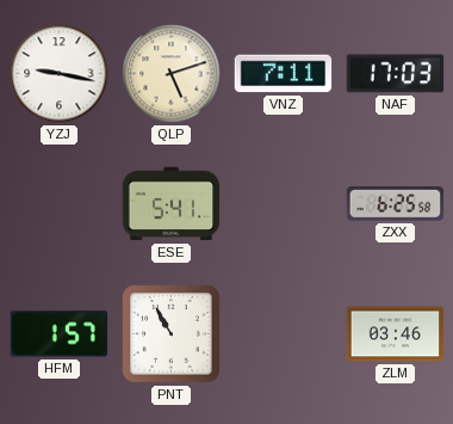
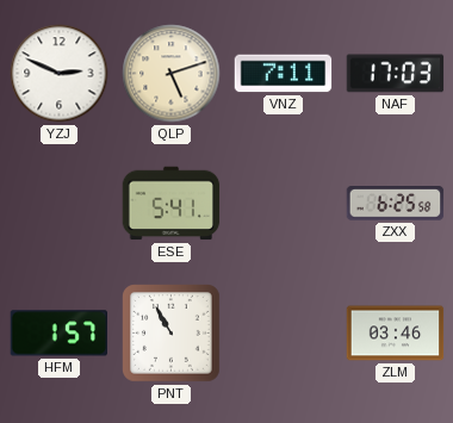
YZJ: 9:17 -> 2:49 (60, 74)
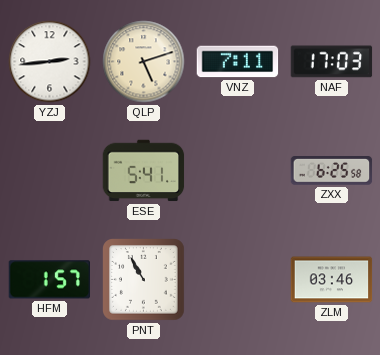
YZJ: 2:49 -> 2:44 (50, 62)
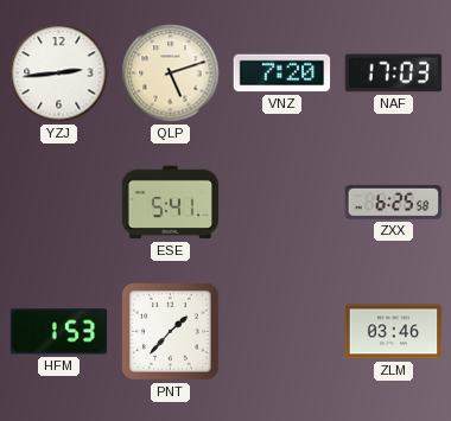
VNZ: 7:11 -> 7:20 (282, 74)
HFM: 1:57 -> 1:53 (58, 332)
PNT: 10:55 -> 1:37 (171, 332)
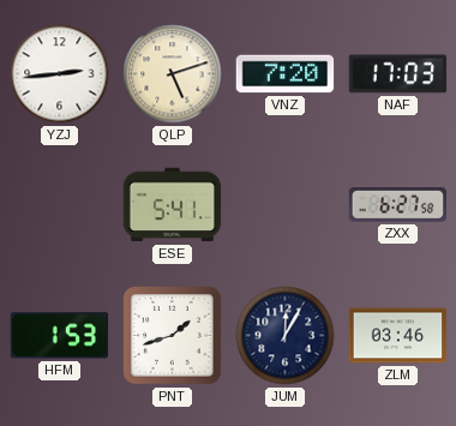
ZXX: 6:25 -> 6:27 (398, 205)
PNT: 1:37 -> 1:42 (173, 336)
JUM: none -> 12:05 (286, 336)
